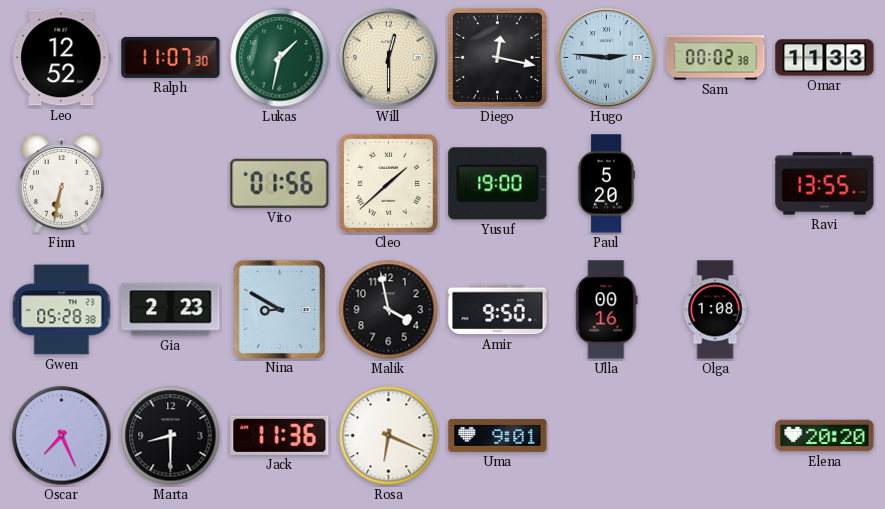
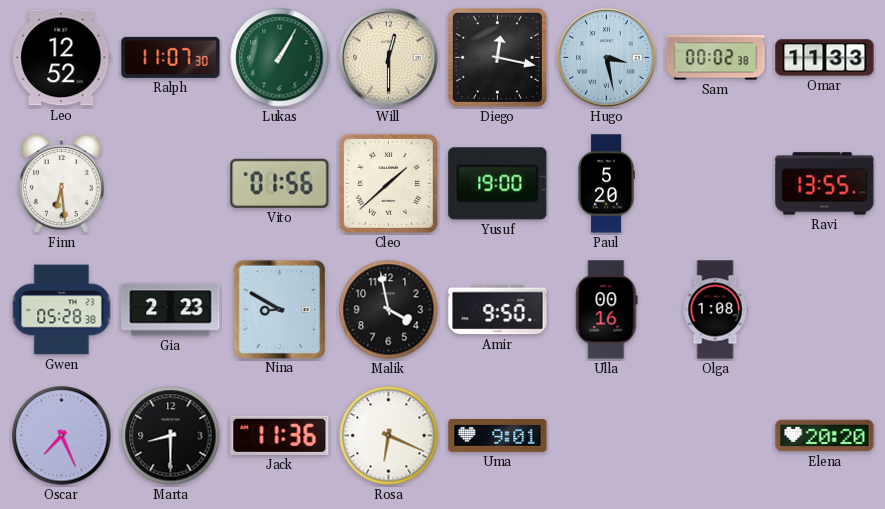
Lukas: 1:32 -> 1:05 (280, 58)
Hugo: 2:46 -> 3:28 (607, 58)
Finn: 6:32 -> 6:29 (62, 184)
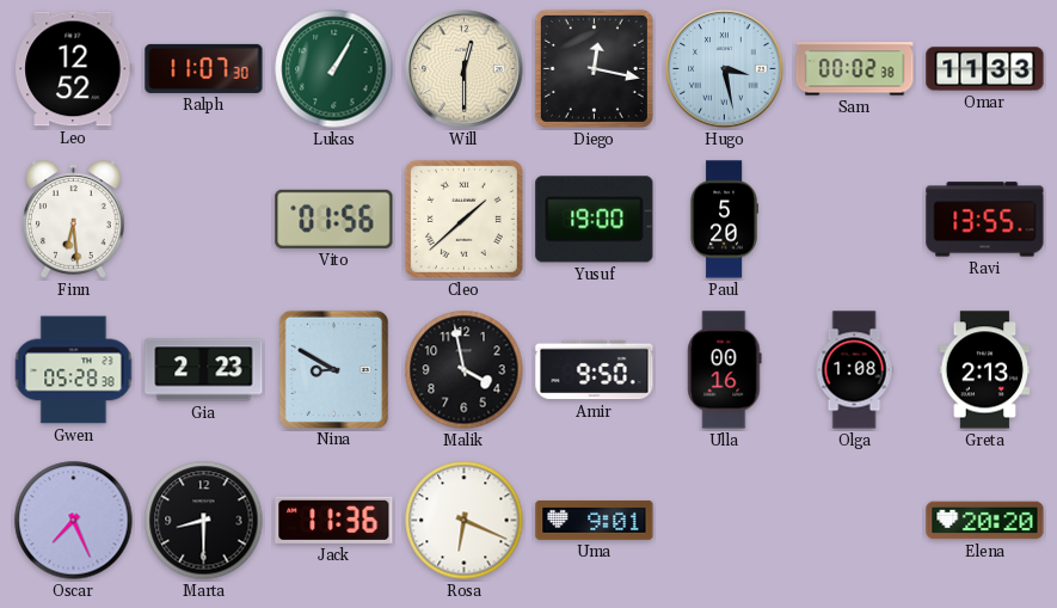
Greta: none -> 2:13 (985, 370)
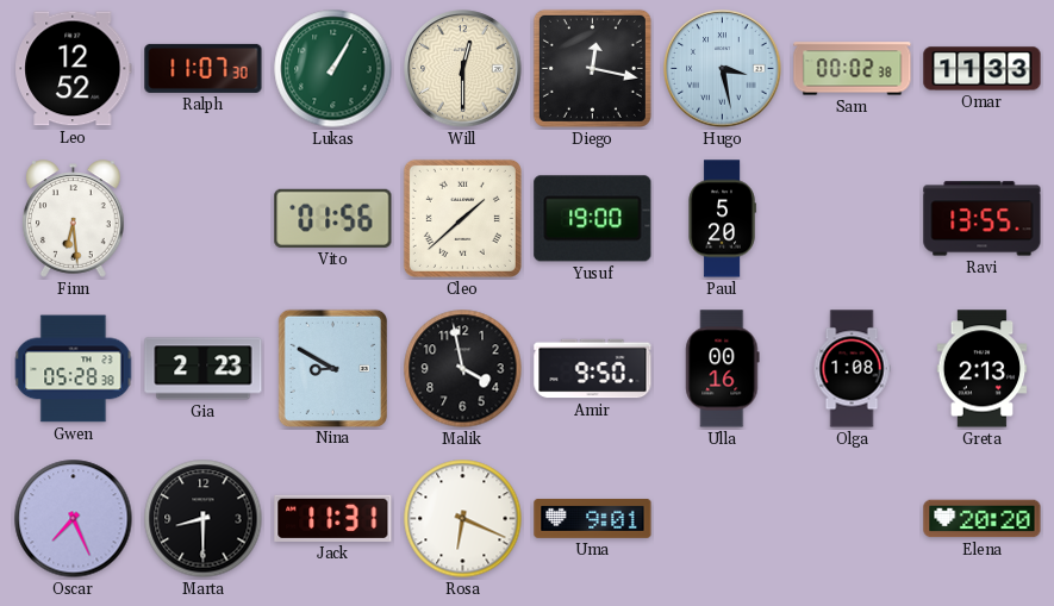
Jack: 11:36 -> 11:31 (333, 518)
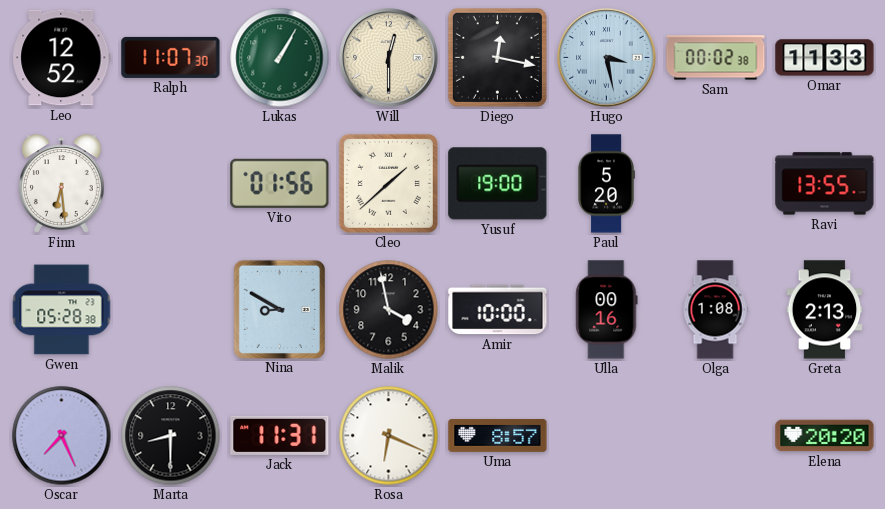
Gia: 2:23 -> none (204, 369)
Amir: 9:50 -> 10:00 (498, 310)
Uma: 9:01 -> 8:57 (498, 435)
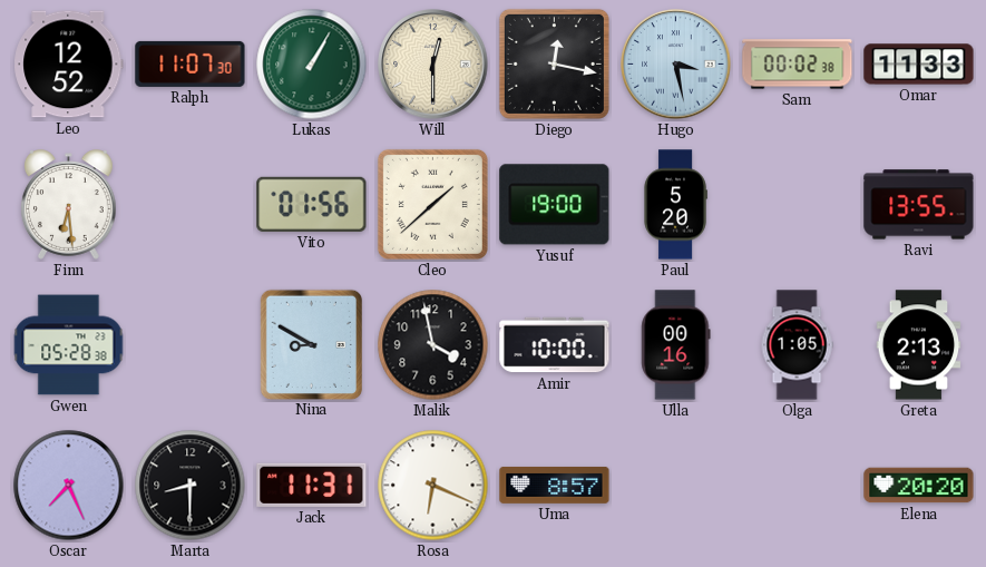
Olga: 1:08 -> 1:05 (797, 345)
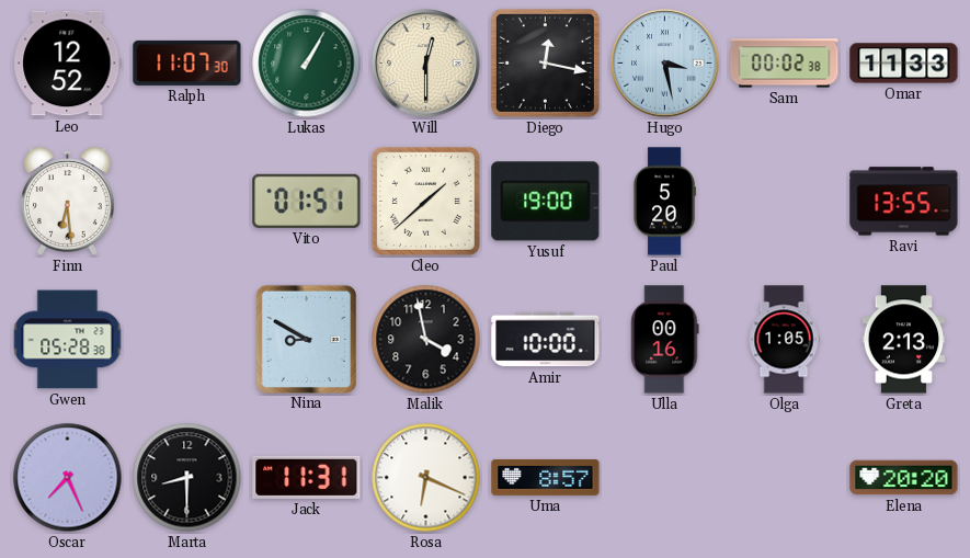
Vito: 01:56 -> 01:51 (307, 201)
